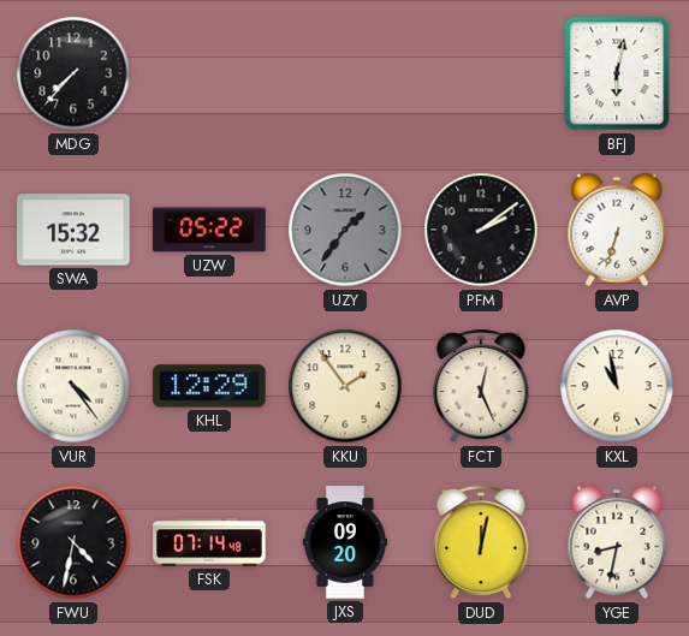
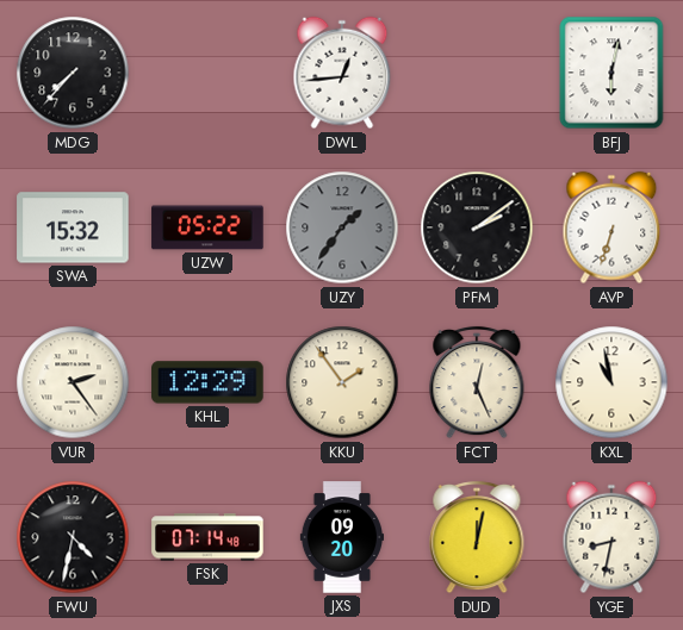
DWL: none -> 12:44 (342, 73)
VUR: 4:24 -> 2:24 (73, 382)
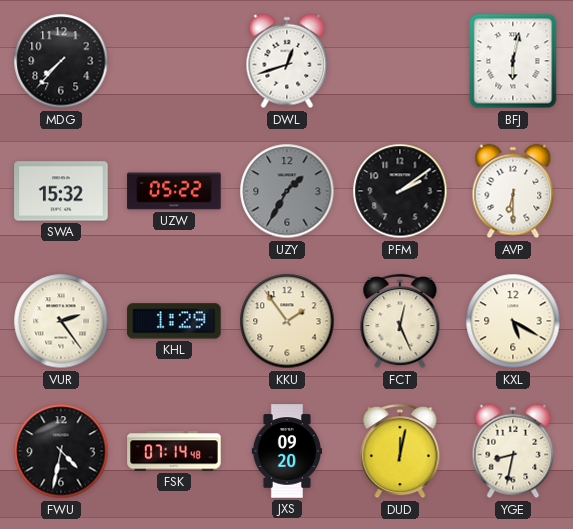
DWL: 12:44 -> 12:42 (287, 61)
UZY: 1:36 -> 1:35 (287, 191)
AVP: 6:33 -> 6:30 (513, 191)
KHL: 12:29 -> 1:29 (174, 321)
KXL: 10:58 -> 5:20 (513, 321)
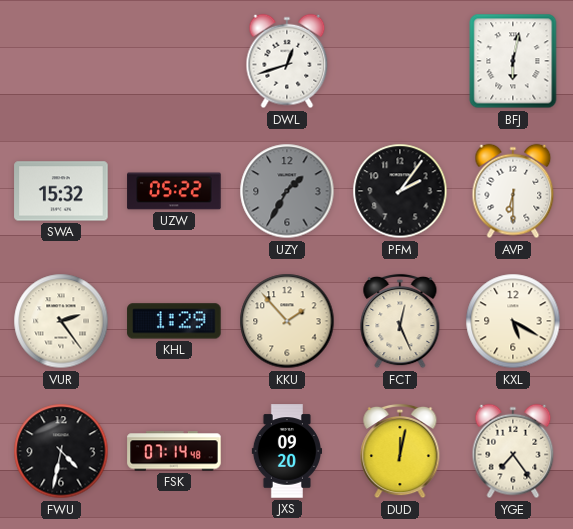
MDG: 7:37 -> none (61, 61)
PFM: 2:09 -> 2:06 (400, 191)
KKU: 1:54 -> 1:53 (287, 321)
YGE: 8:32 -> 7:24 (513, 451)
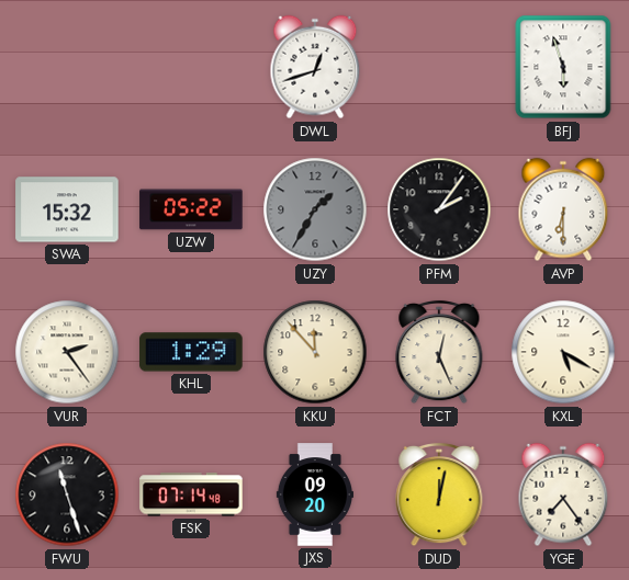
BFJ: 6:02 -> 5:57 (563, 67)
KKU: 1:53 -> 11:53 (315, 352)
FWU: 4:32 -> 11:27 (67, 494)
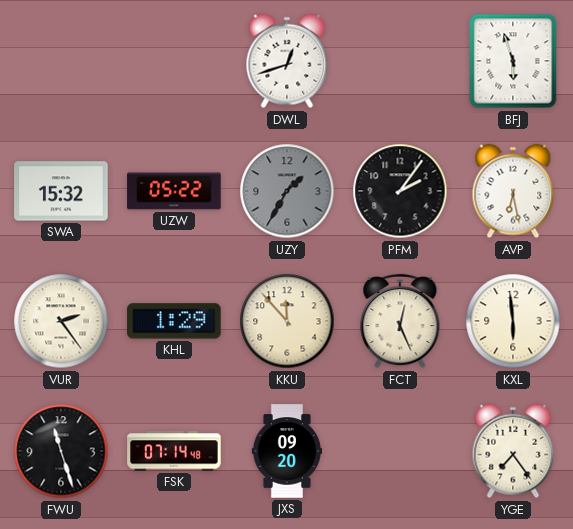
AVP: 6:30 -> 6:28 (513, 191)
KXL: 5:20 -> 5:59 (513, 321)
DUD: 12:02 -> none (439, 494)
